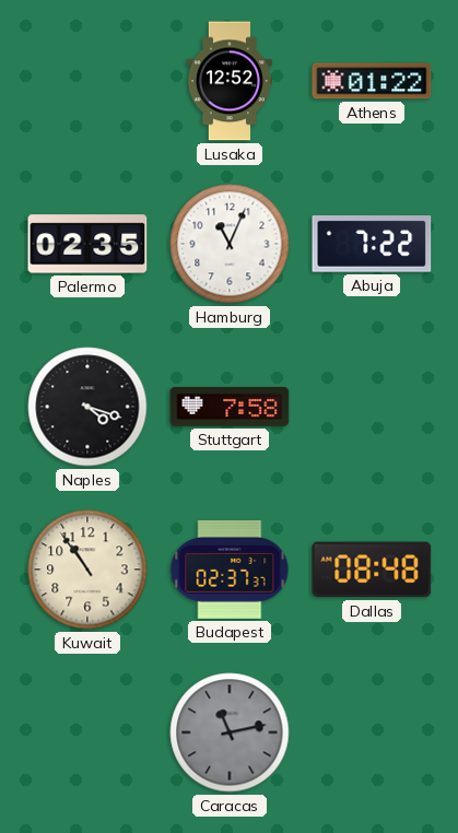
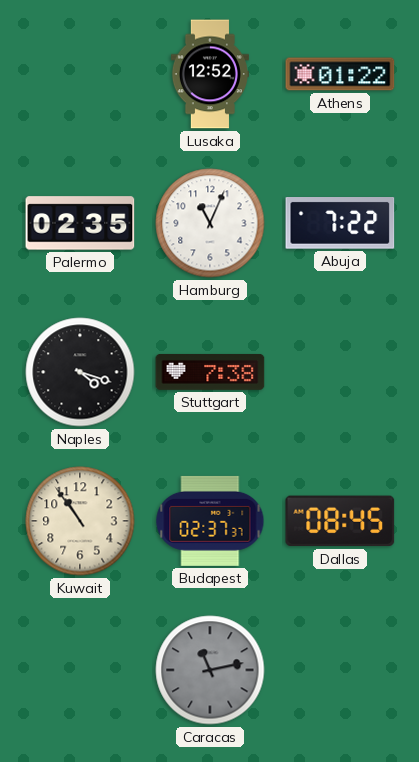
Stuttgart: 7:58 -> 7:38 (210, 372)
Dallas: 08:48 -> 08:45 (340, 521)
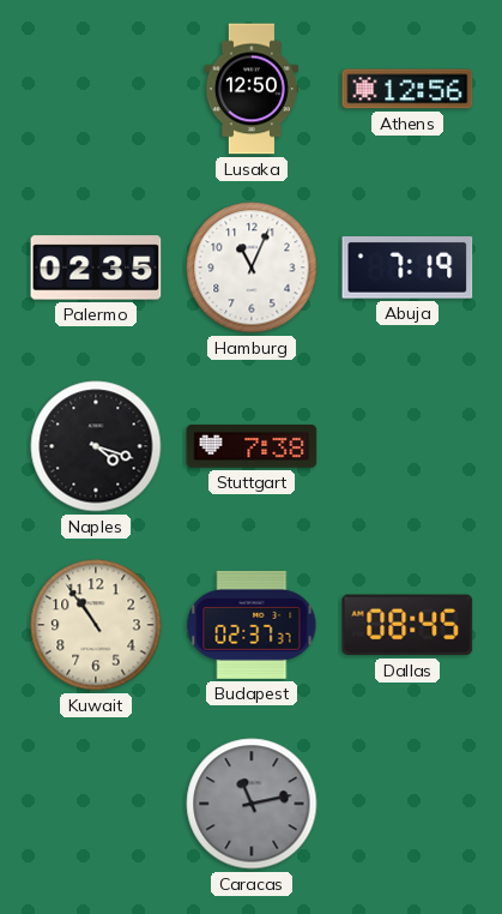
Lusaka: 12:52 -> 12:50 (252, 89)
Athens: 01:22 -> 12:56 (407, 89)
Abuja: 7:22 -> 7:19 (407, 269)
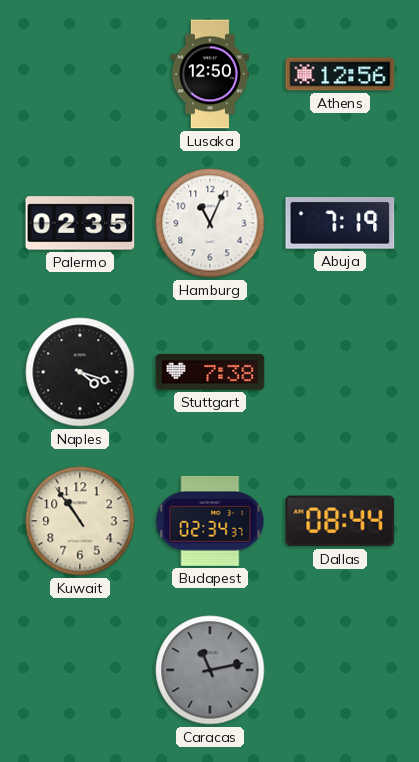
Budapest: 02:37 -> 02:34 (210, 521)
Dallas: 08:45 -> 08:44 (340, 521)
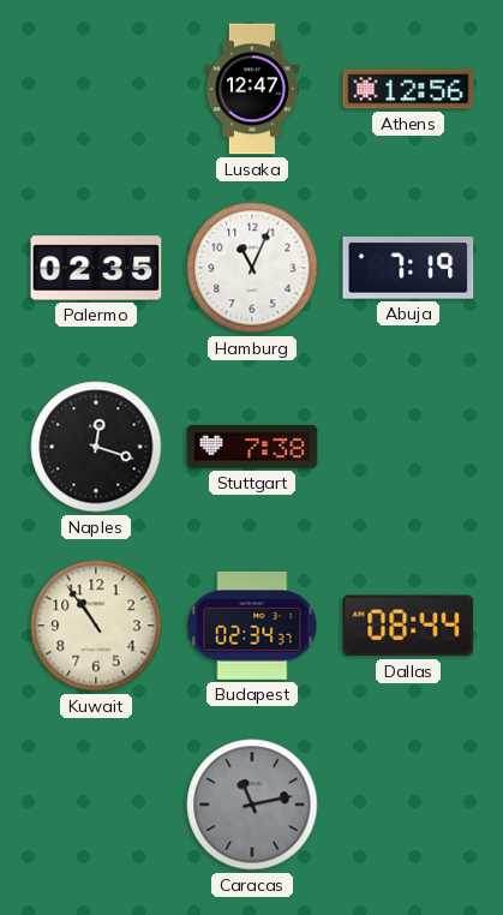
Lusaka: 12:50 -> 12:47 (252, 89)
Naples: 4:18 -> 12:18 (96, 447)
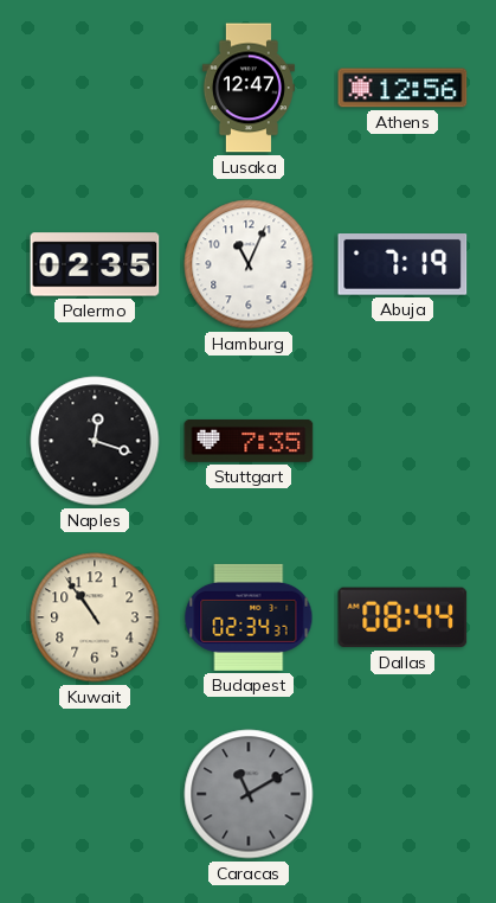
Stuttgart: 7:38 -> 7:35 (249, 441)
Caracas: 11:13 -> 11:10 (249, 794)
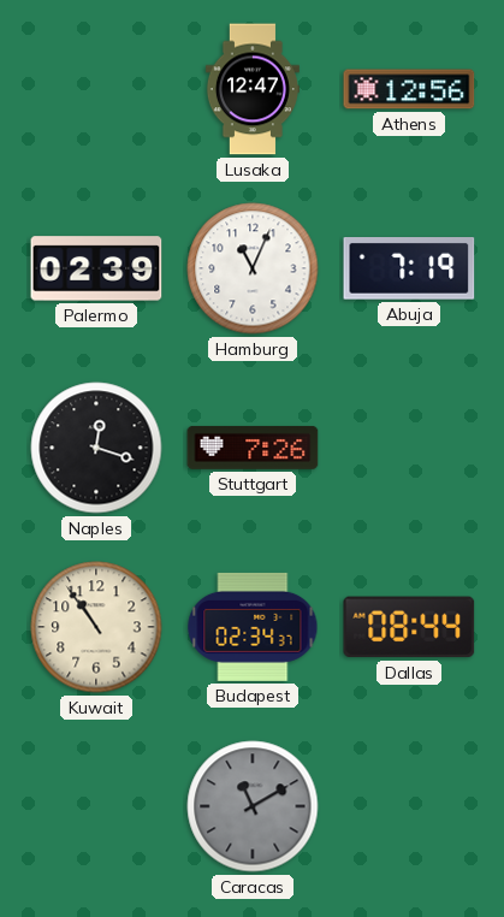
Palermo: 02:35 -> 02:39 (96, 268)
Stuttgart: 7:35 -> 7:26 (253, 448)
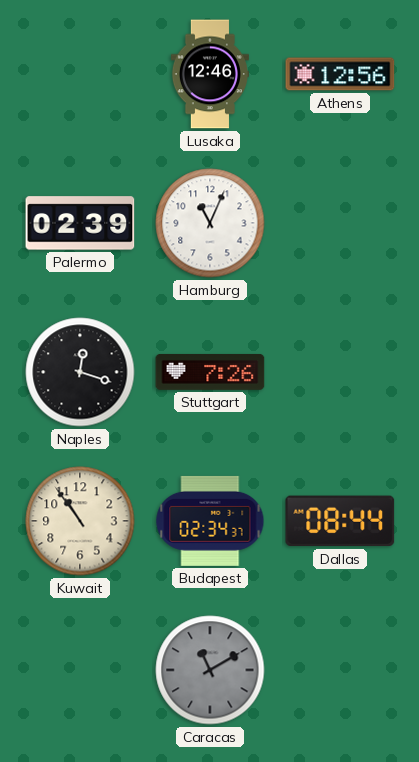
Lusaka: 12:47 -> 12:46 (210, 74)
Abuja: 7:19 -> none (409, 270)
